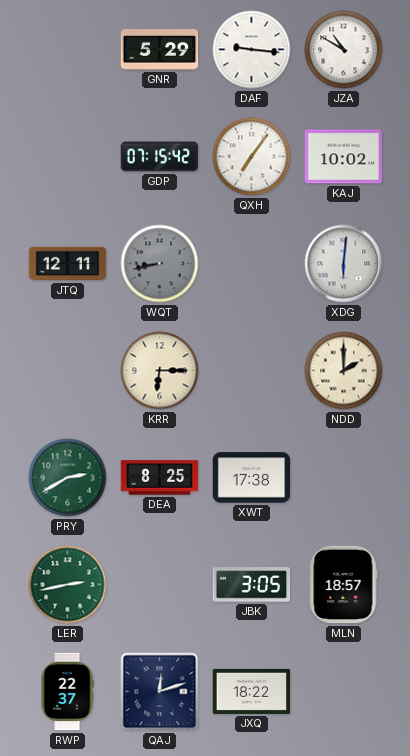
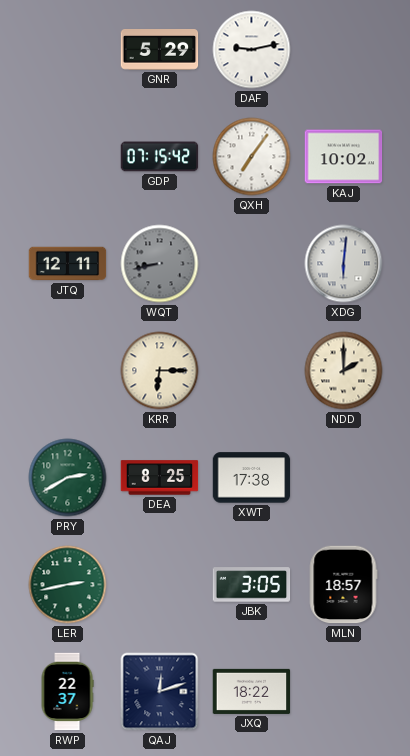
DAF: 9:16 -> 9:13 (252, 50)
JZA: 10:50 -> none (344, 50)
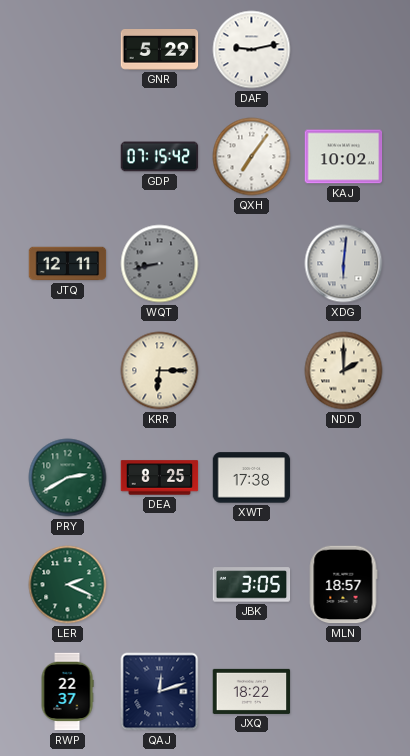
LER: 2:43 -> 2:19 (68, 585)
